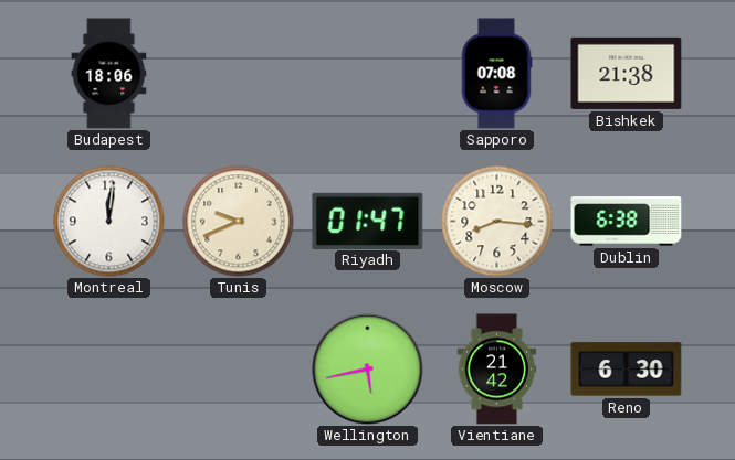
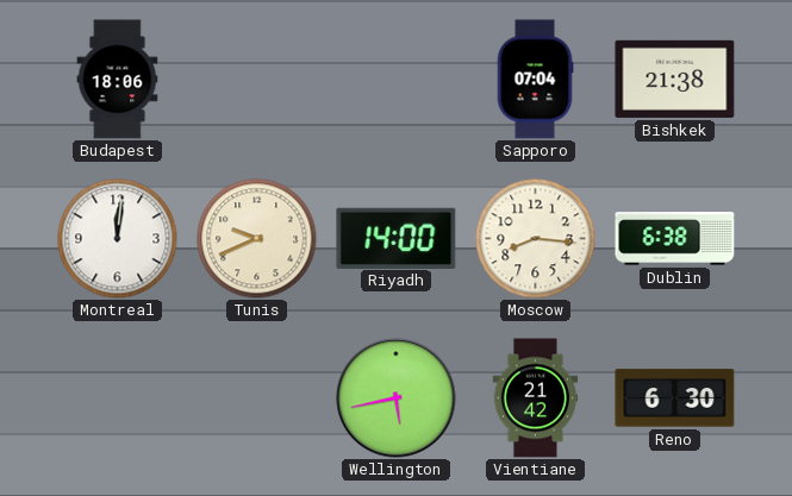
Sapporo: 07:08 -> 07:04 (535, 80)
Riyadh: 01:47 -> 14:00 (397, 238)
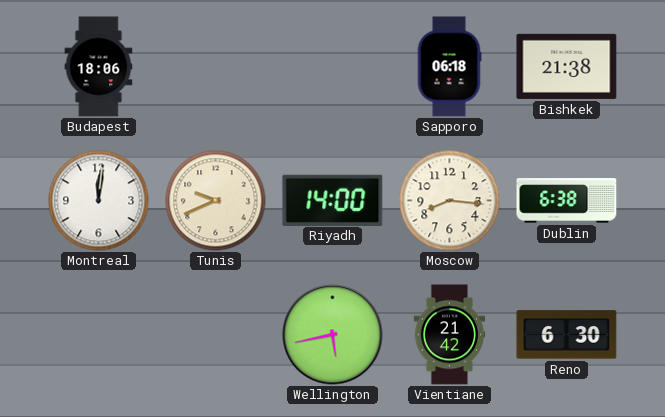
Sapporo: 07:04 -> 06:18 (449, 67)
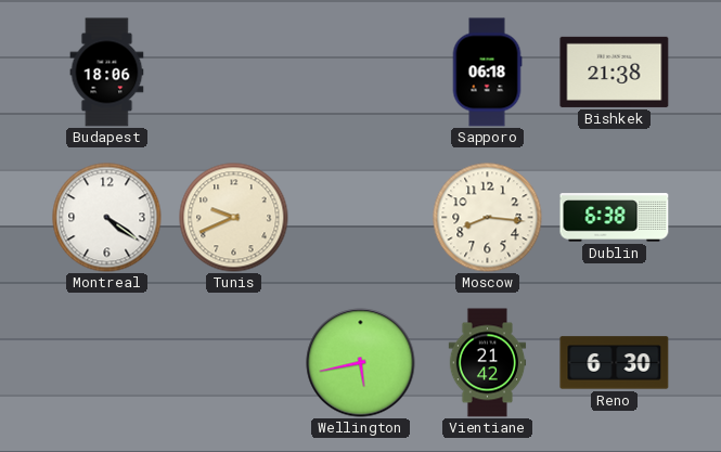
Montreal: 12:01 -> 4:21 (107, 218)
Riyadh: 14:00 -> none (333, 200)
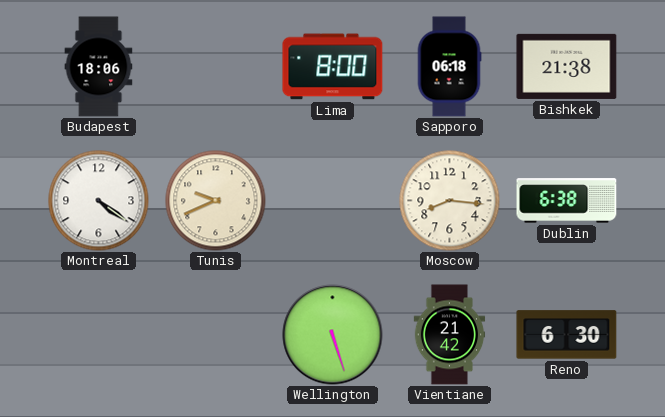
Lima: none -> 8:00 (333, 67)
Wellington: 5:43 -> 5:27 (333, 335)
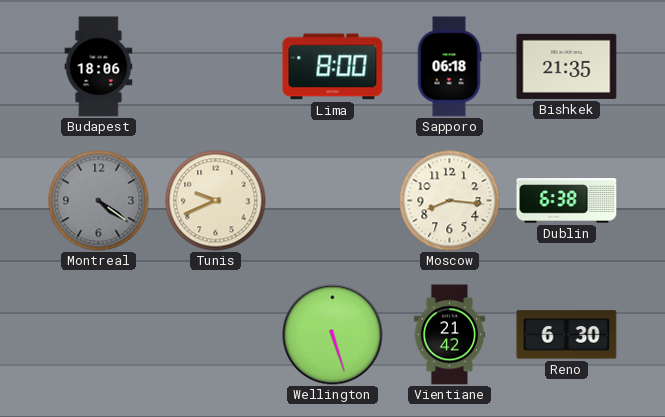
Bishkek: 21:38 -> 21:35 (567, 66)
Montreal dial: white -> grey (99, 201)
